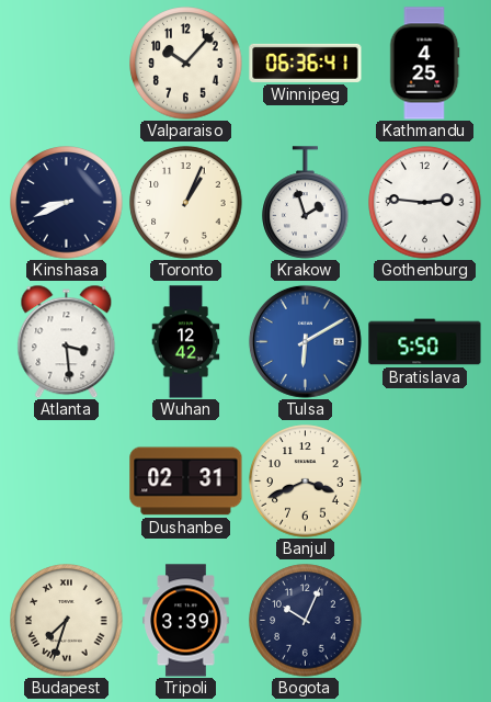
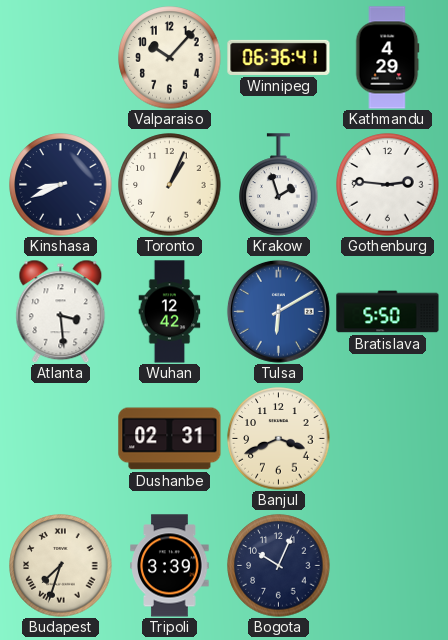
Kathmandu: 4:25 -> 4:29 (387, 58)
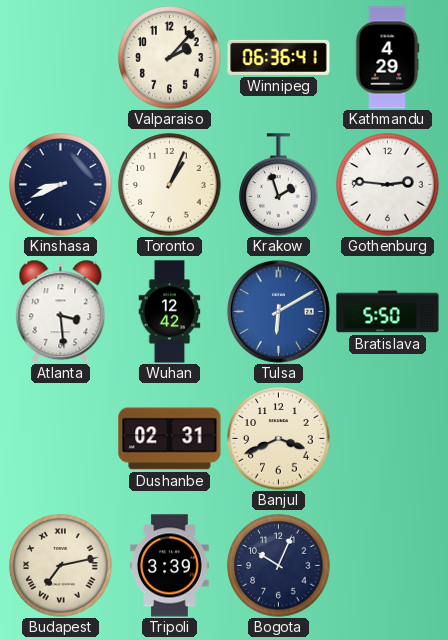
Valparaiso: 10:07 -> 2:07 (170, 58)
Budapest: 7:33 -> 7:13 (61, 566)
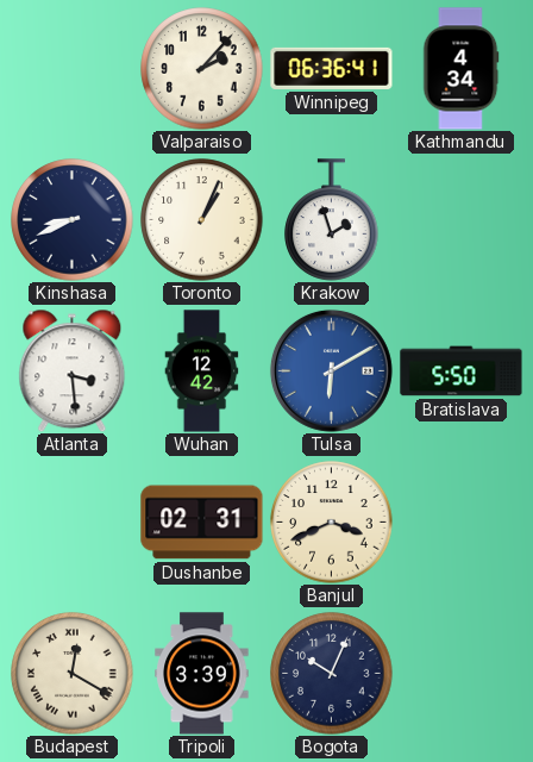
Kathmandu: 4:29 -> 4:34 (460, 69)
Gothenburg: 2:46 -> none (388, 185)
Budapest: 7:13 -> 12:20 (73, 674)
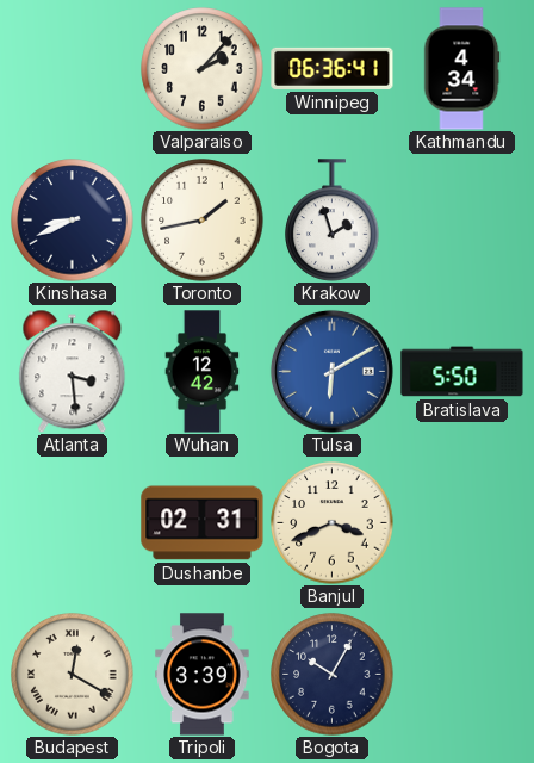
Toronto: 1:04 -> 1:43 (203, 221)
Bogota: 10:04 -> 10:05 (333, 675)
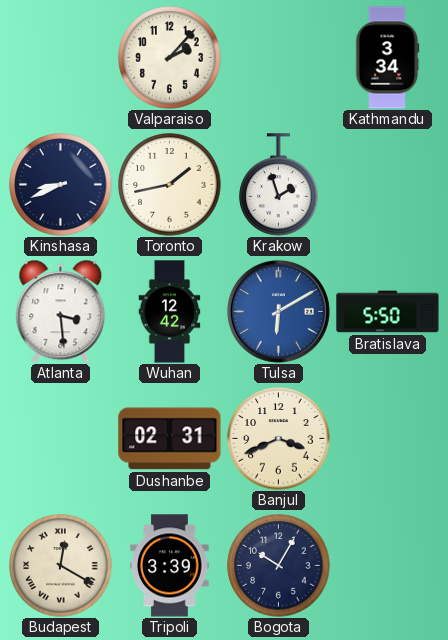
Winnipeg: 06:36 -> none (333, 68)
Kathmandu: 4:34 -> 3:34 (387, 58)
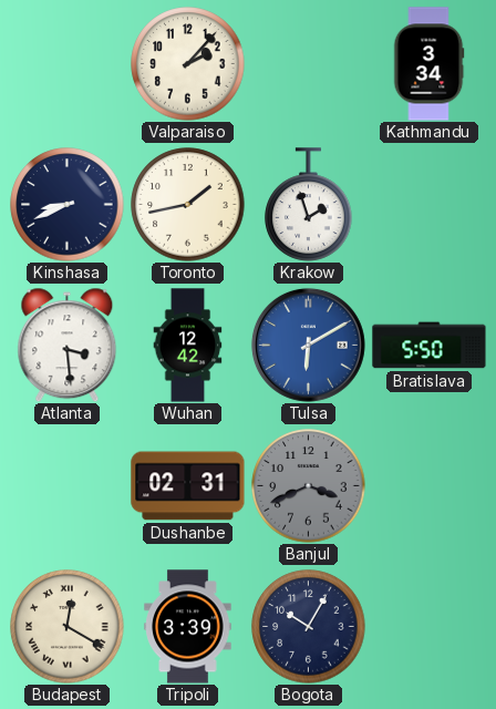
Banjul dial: cream -> grey (309, 486)
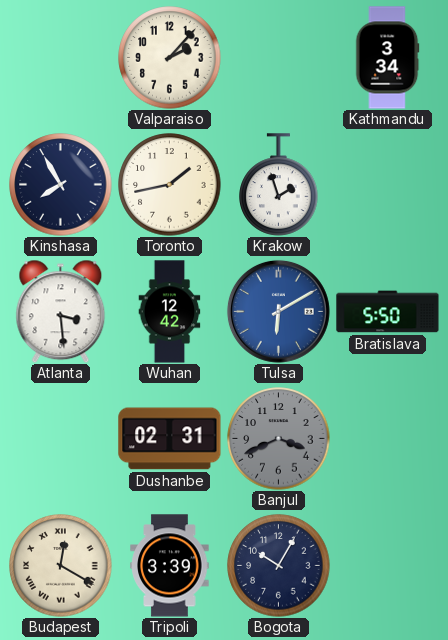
Kinshasa: 8:41 -> 7:55 (61, 185)
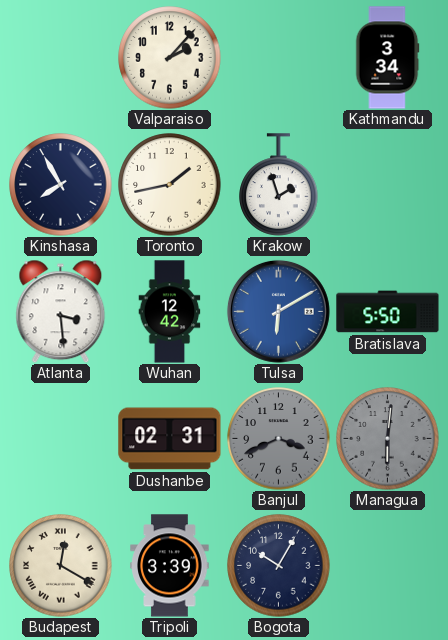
Managua: none -> 6:01 (388, 439)
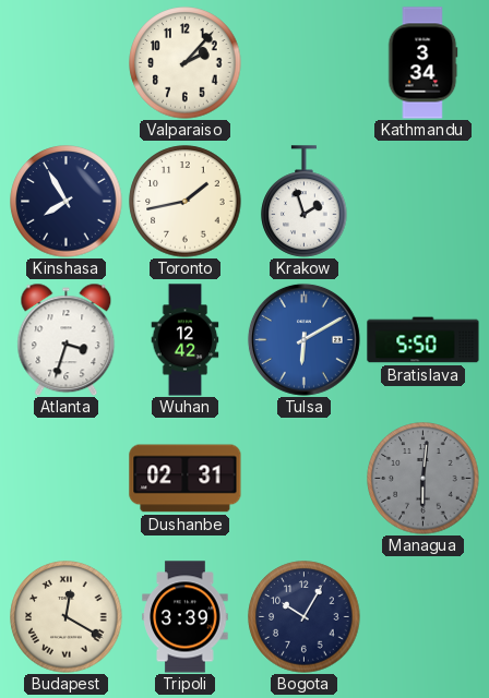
Atlanta: 3:29 -> 3:33 (67, 339)
Banjul: 3:41 -> none (279, 439)
